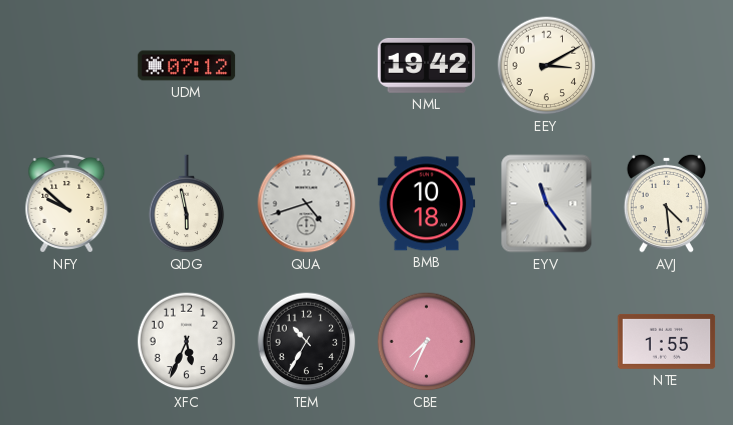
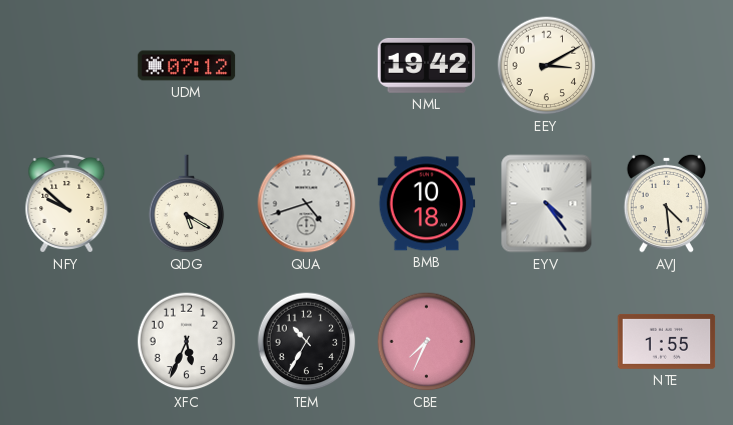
QDG: 5:58 -> 5:20 (187, 204)
EYV: 11:24 -> 4:24 (547, 204)
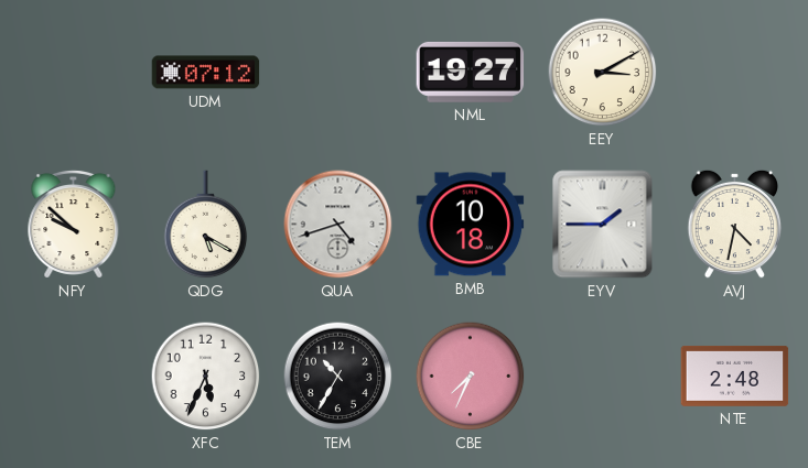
NML: 19:42 -> 19:27 (471, 72)
EYV: 4:24 -> 1:45 (603, 225)
AVJ: 4:29 -> 4:32 (735, 224)
NTE: 1:55 -> 2:48 (735, 376)
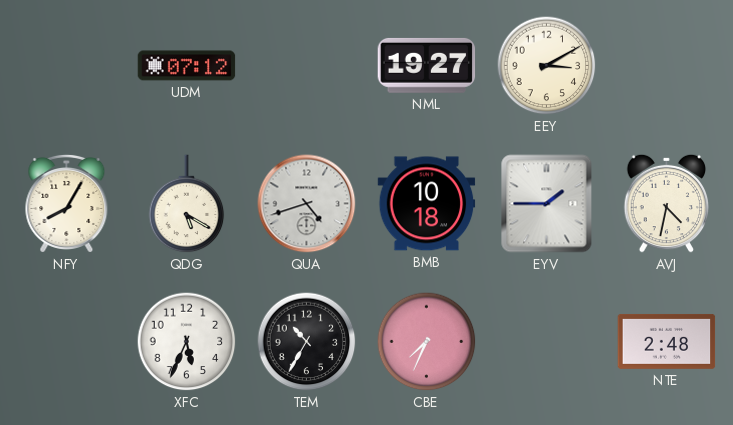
NFY: 9:52 -> 8:05 (67, 203)
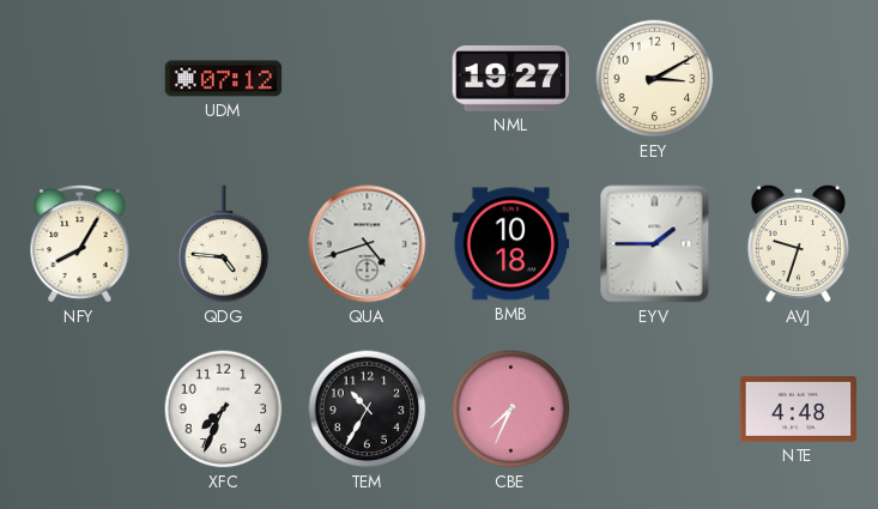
QDG: 5:20 -> 4:46 (224, 244)
AVJ: 4:32 -> 9:33 (799, 243)
XFC: 5:34 -> 7:34 (224, 410)
NTE: 2:48 -> 4:48 (799, 408)
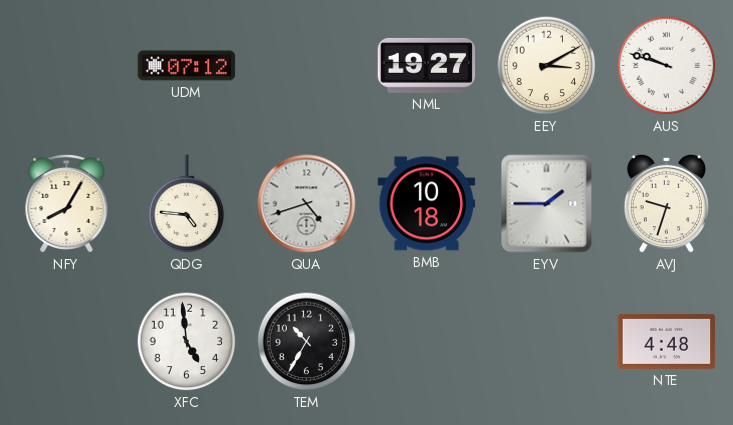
AUS: none -> 9:48 (667, 66)
XFC: 7:34 -> 4:59 (187, 342)
CBE: 7:34 -> none (511, 410)
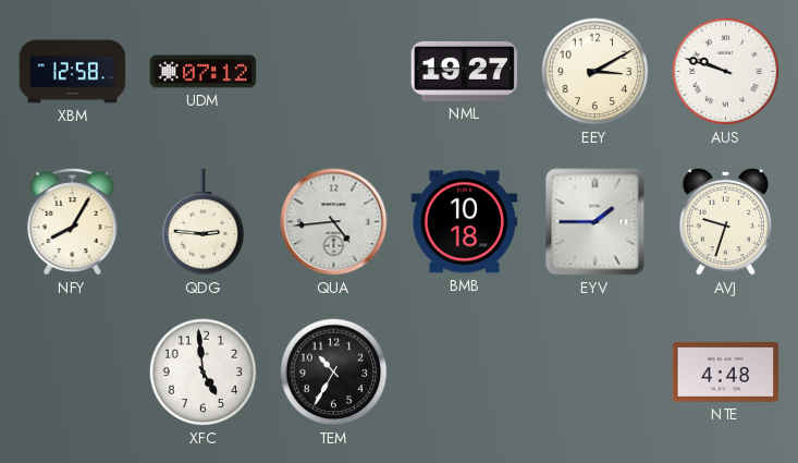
XBM: none -> 12:58 (73, 72)
QDG: 4:46 -> 2:46 (204, 222)
QUA: 4:42 -> 4:44 (334, 222)
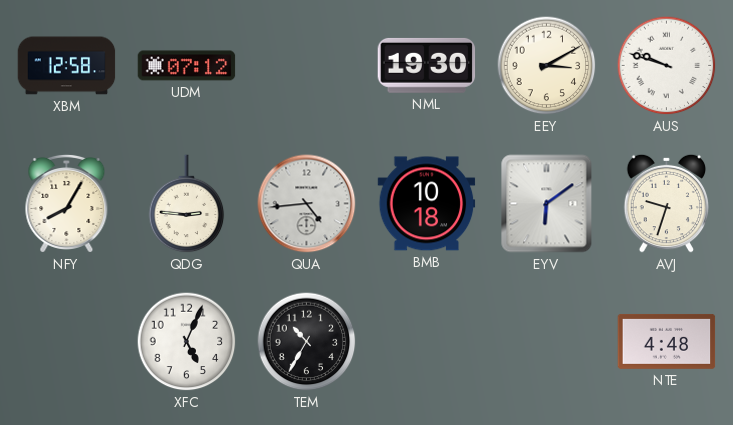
NML: 19:27 -> 19:30 (427, 65)
EYV: 1:45 -> 6:09 (547, 204)
XFC: 4:59 -> 5:04 (187, 342)
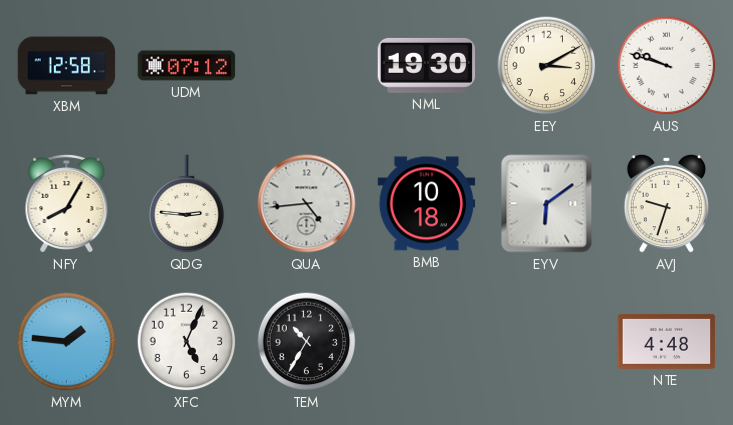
MYM: none -> 1:46 (67, 342)
